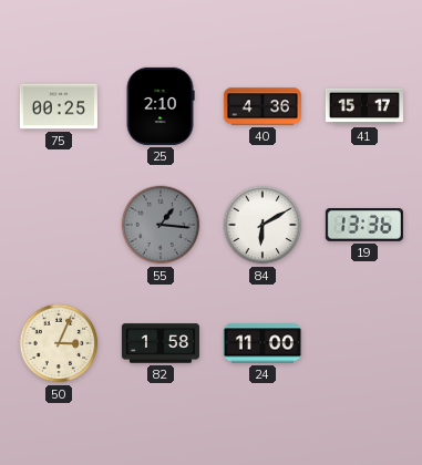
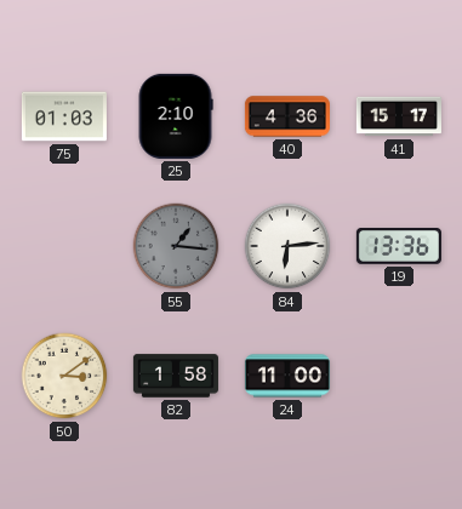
75: 00:25 -> 01:03 (64, 116)
84: 6:10 -> 6:14 (287, 246)
50: 3:04 -> 3:09 (64, 376)
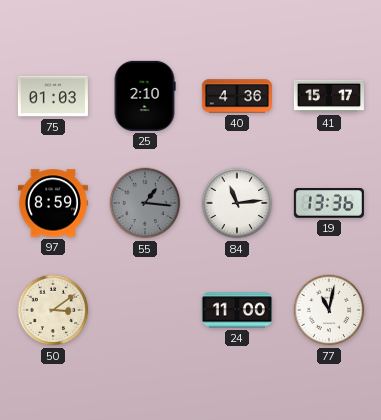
97: none -> 8:59 (53, 203)
84: 6:14 -> 11:14 (237, 203)
82: 1:58 -> none (176, 376)
77: none -> 11:02 (329, 310)
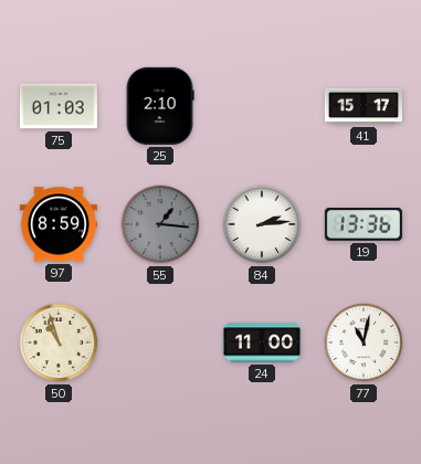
40: 4:36 -> none (237, 96)
84: 11:14 -> 2:14 (262, 224)
50: 3:09 -> 10:57 (59, 342)
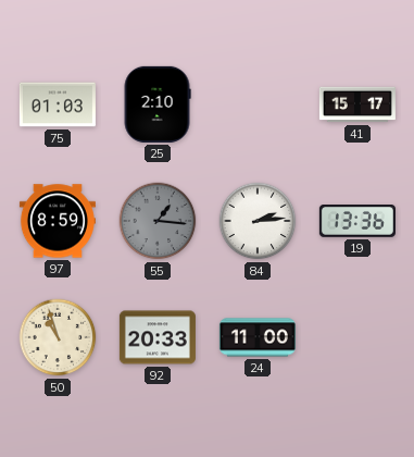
92: none -> 20:33 (158, 337)
77: 11:02 -> none (364, 342)
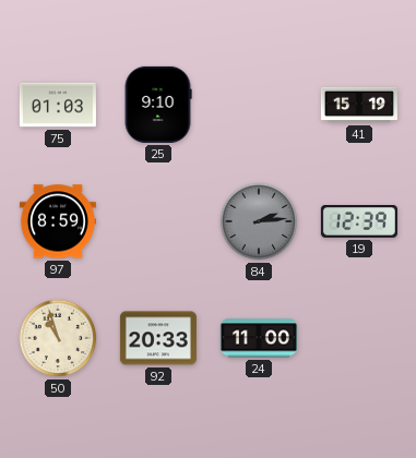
25: 2:10 -> 9:10 (158, 105)
41: 15:17 -> 15:19 (359, 105)
55: 1:16 -> none (158, 221)
84 dial: white -> grey (259, 221)
19: 13:36 -> 12:39 (359, 222)
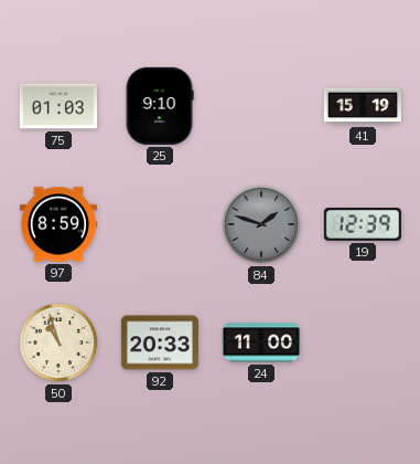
84: 2:14 -> 1:48 (261, 224)
